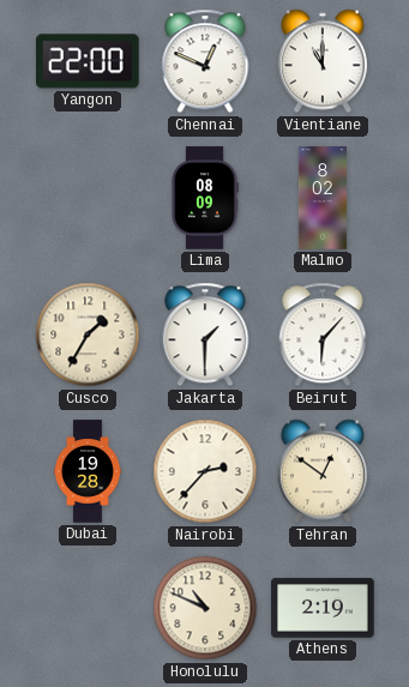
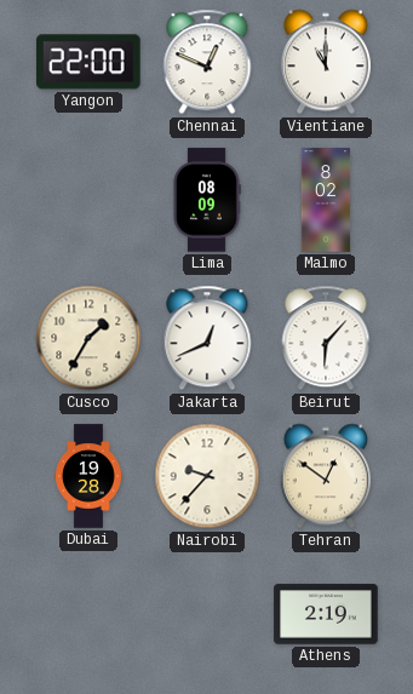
Jakarta: 1:30 -> 12:41 (207, 338)
Nairobi: 2:37 -> 9:37 (207, 476)
Honolulu: 10:49 -> none (205, 608)
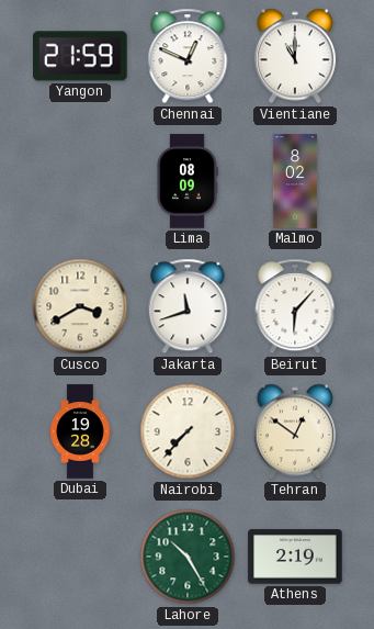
Yangon: 22:00 -> 21:59 (81, 56)
Cusco: 1:35 -> 3:40 (80, 306)
Jakarta: 12:41 -> 11:42 (188, 306)
Nairobi: 9:37 -> 7:37 (188, 431)
Lahore: none -> 10:25 (188, 557)
